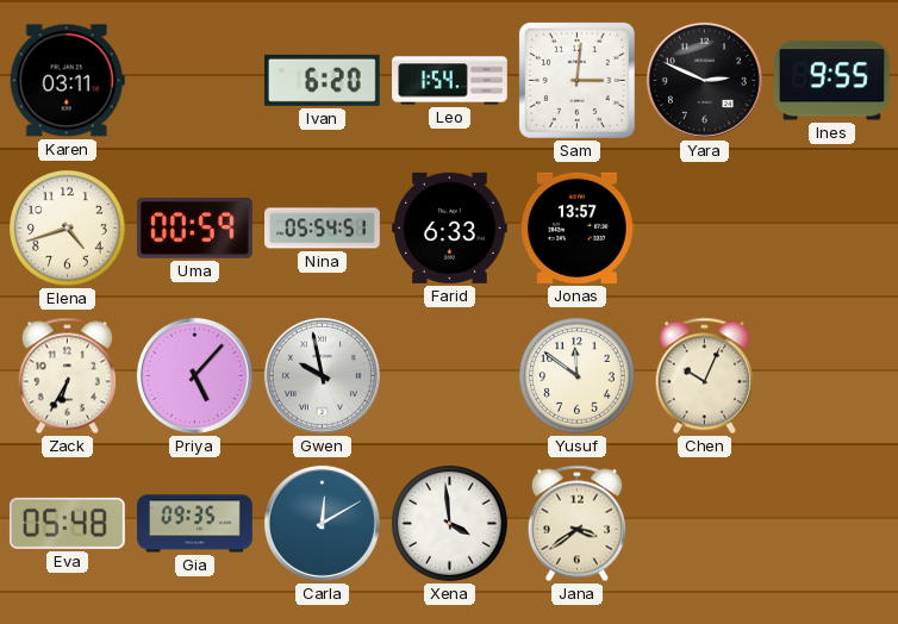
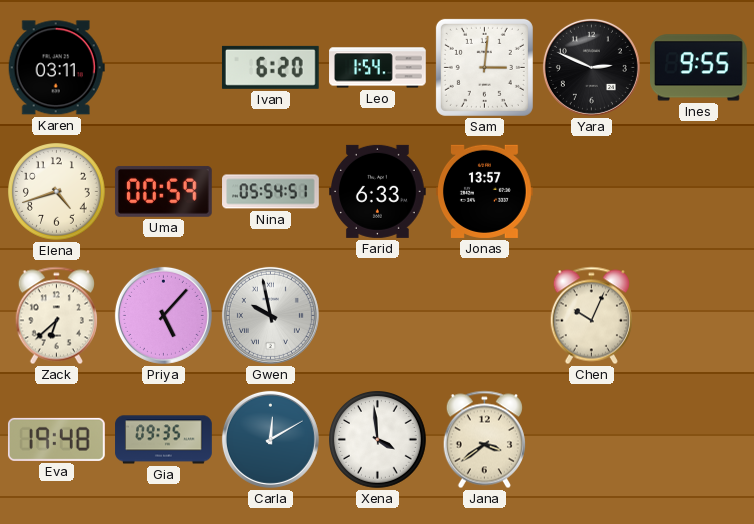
Zack: 6:35 -> 6:38 (56, 316)
Yusuf: 11:51 -> none (578, 376)
Eva: 05:48 -> 19:48 (57, 439)
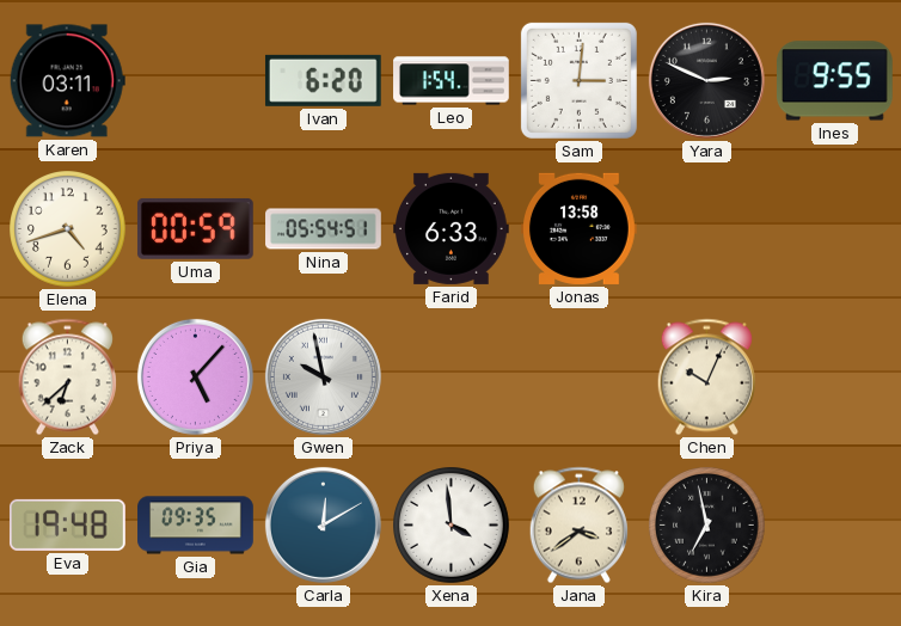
Jonas: 13:57 -> 13:58 (580, 228)
Kira: none -> 6:58 (707, 526)
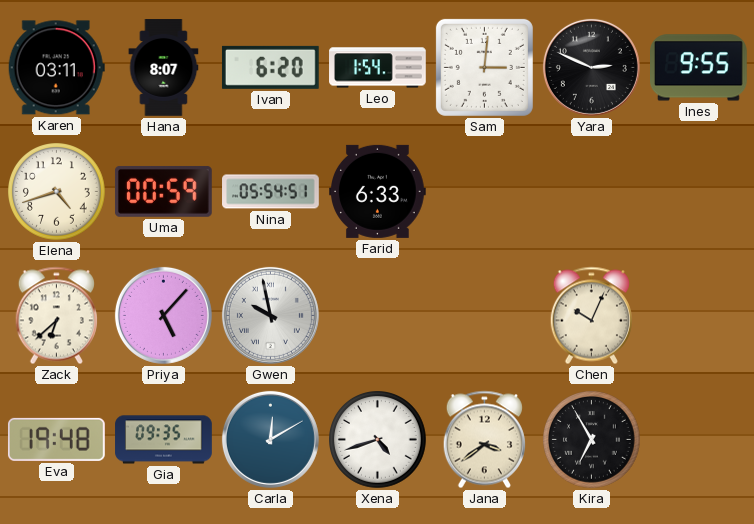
Hana: none -> 8:07 (164, 68)
Jonas: 13:58 -> none (580, 228)
Xena: 3:59 -> 4:42 (378, 440)
Kira: 6:58 -> 6:55 (592, 440)
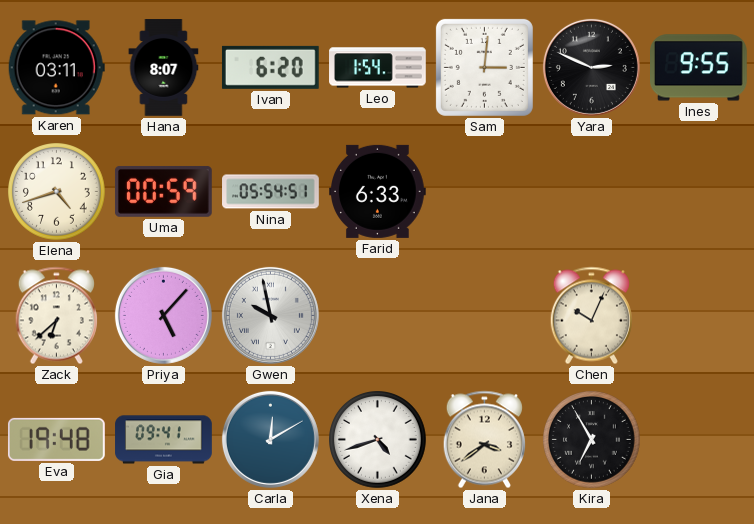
Gia: 09:35 -> 09:41 (164, 440)
